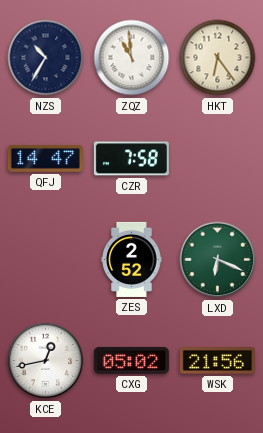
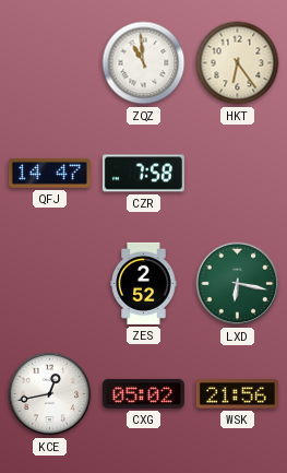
NZS: 10:35 -> none (46, 58)
LXD: 6:19 -> 6:17 (238, 284)
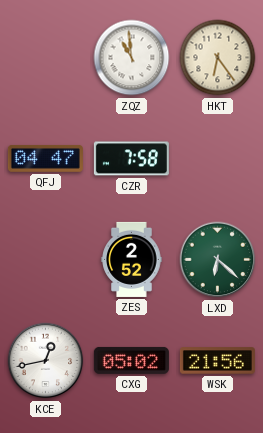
QFJ: 14:47 -> 04:47 (45, 159)
LXD: 6:17 -> 6:22 (218, 260)
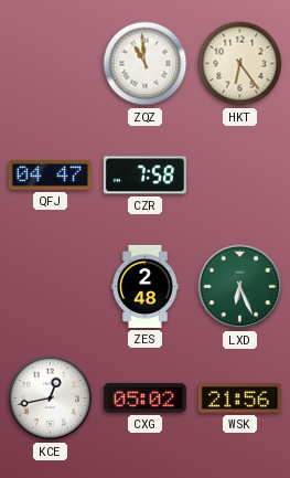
ZES: 2:52 -> 2:48 (146, 286)
LXD: 6:22 -> 6:26 (240, 287)
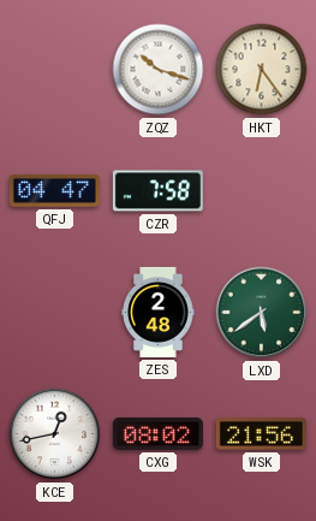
ZQZ: 10:59 -> 10:18 (159, 70)
LXD: 6:26 -> 5:39 (262, 313)
CXG: 05:02 -> 08:02 (157, 433)
